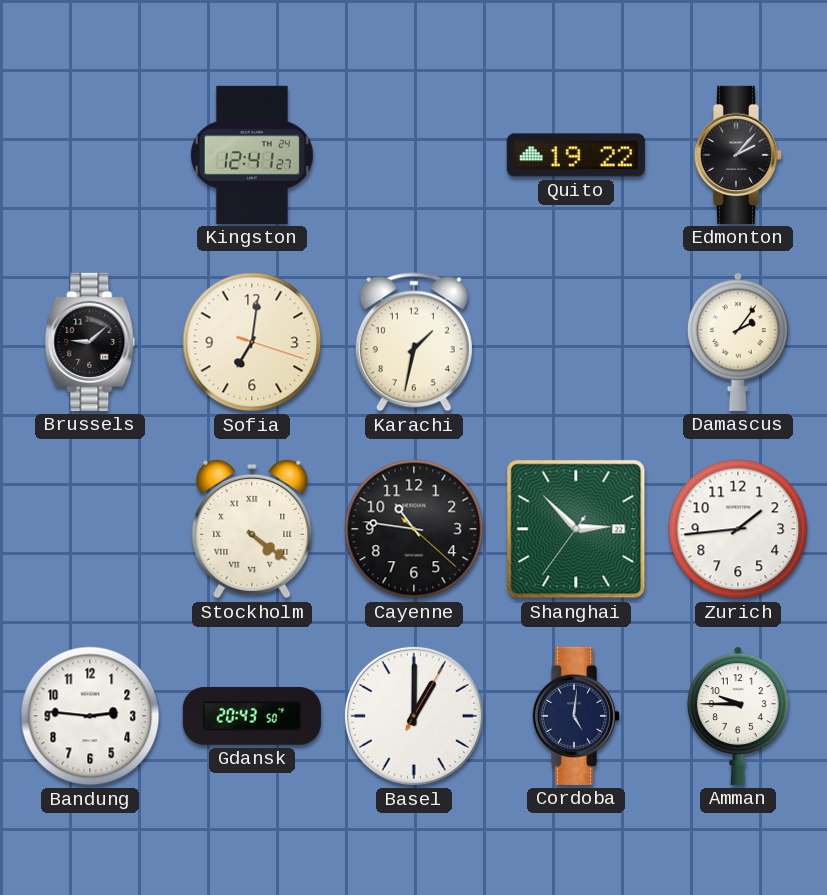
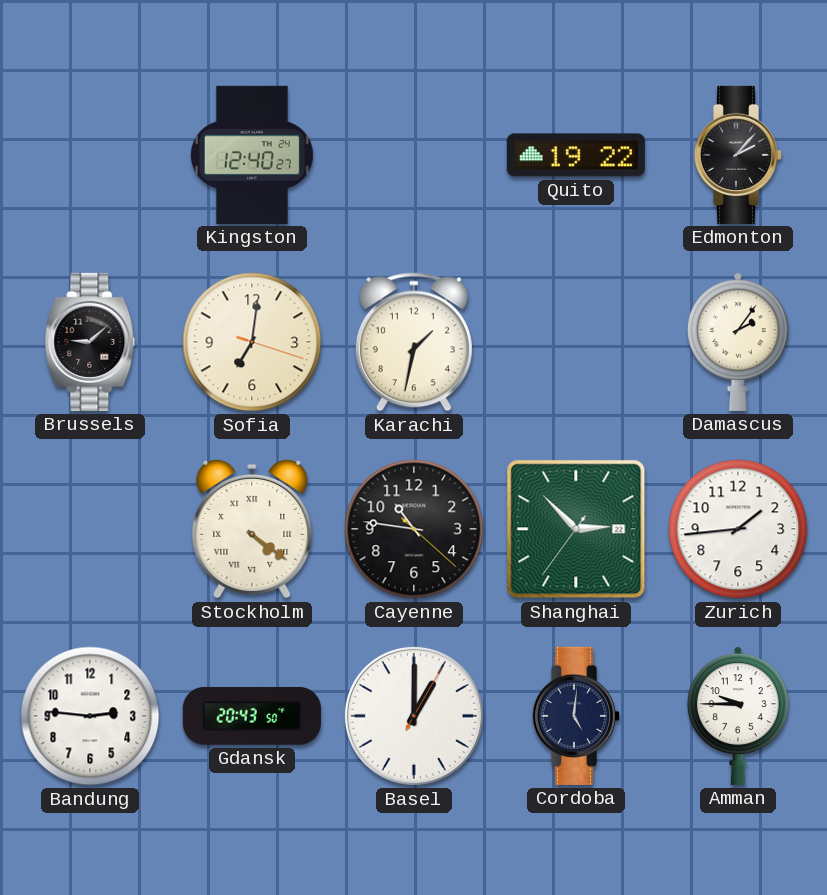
Kingston: 12:41 -> 12:40 (252, 155)
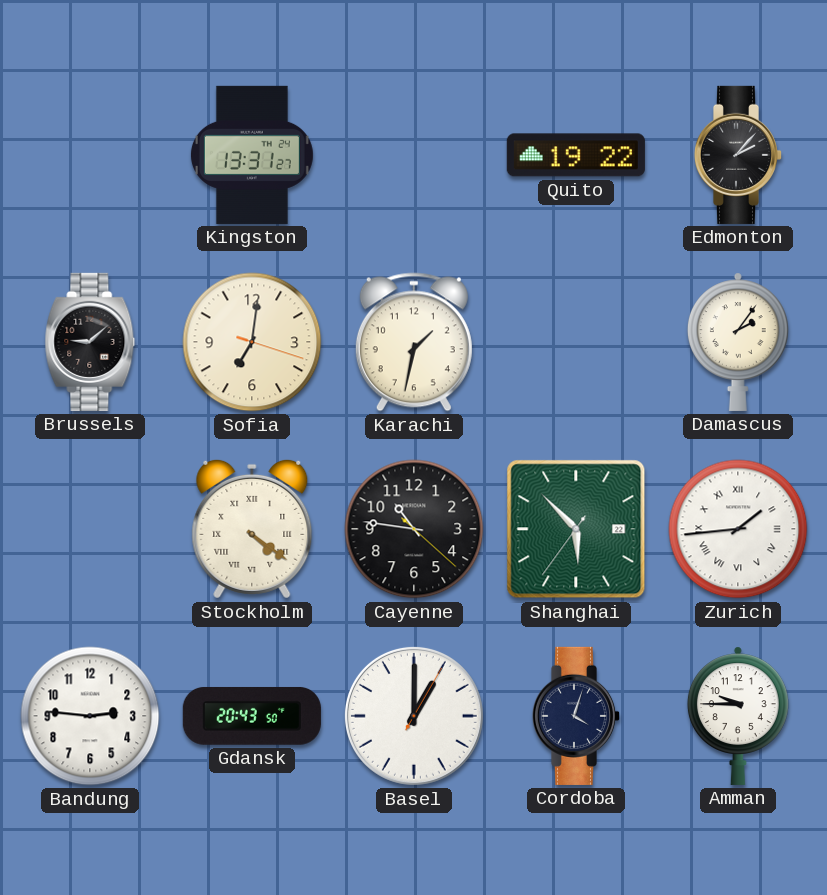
Kingston: 12:40 -> 13:31 (252, 155)
Shanghai: 2:52 -> 5:52 (576, 529)
Zurich numerals: Arabic -> Roman (738, 529)
Cordoba: 5:01 -> 4:03 (576, 716)
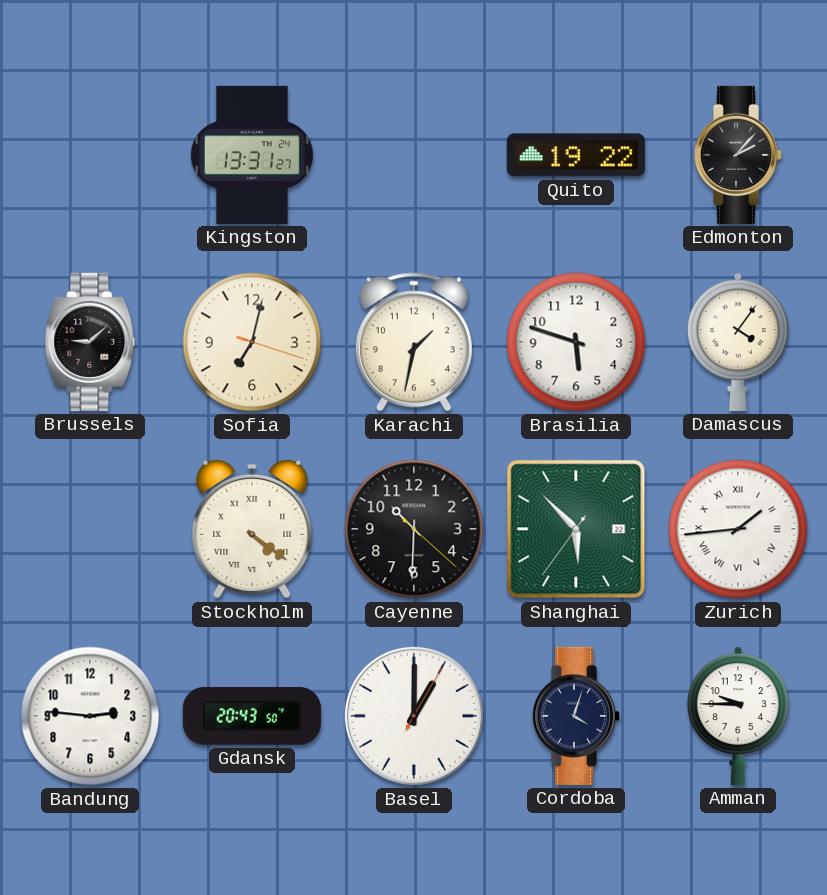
Sofia: 7:01 -> 7:02 (252, 342)
Brasilia: none -> 5:48 (576, 342)
Damascus: 2:06 -> 4:06 (738, 342)
Cayenne: 10:46 -> 10:30 (414, 529)
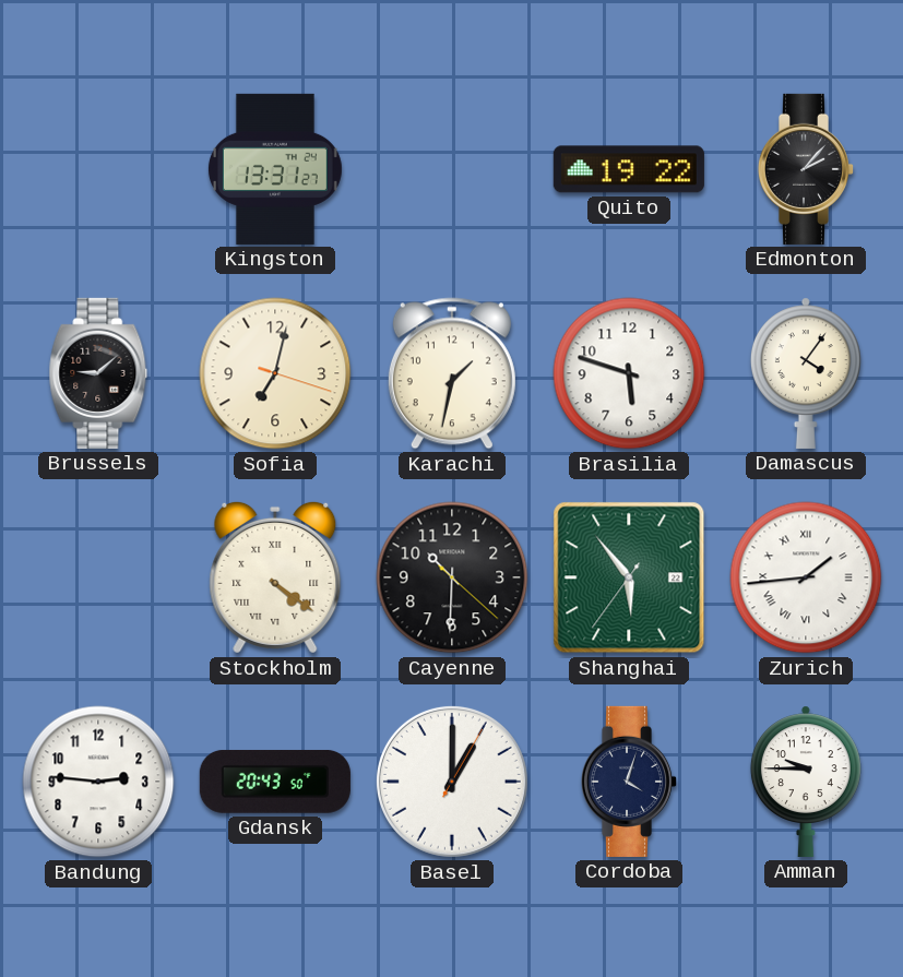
Shanghai: 5:52 -> 5:53 (629, 577)
